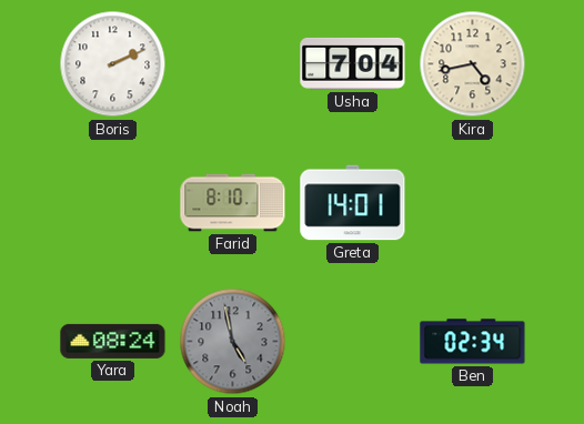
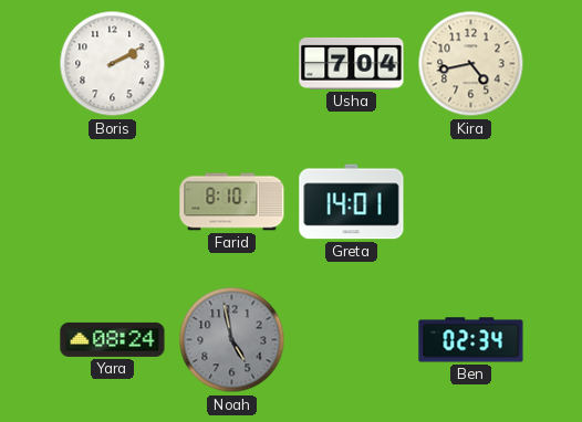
Boris: 2:11 -> 2:10 (113, 64)
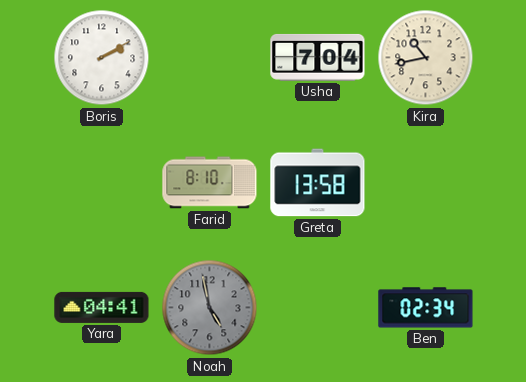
Kira: 4:43 -> 10:43 (426, 58)
Greta: 14:01 -> 13:58 (318, 183)
Yara: 08:24 -> 04:41 (102, 307)
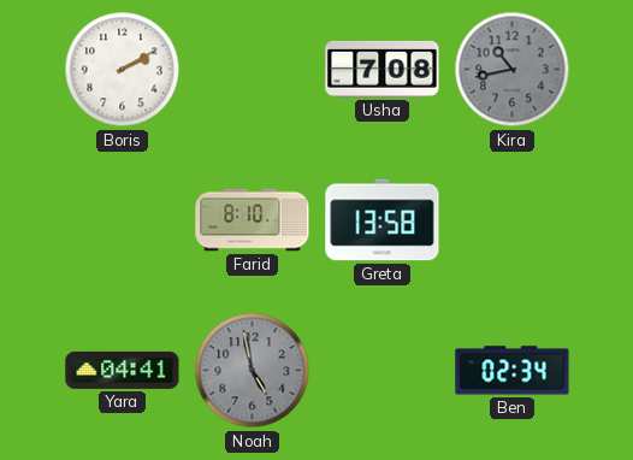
Usha: 7:04 -> 7:08 (383, 69)
Kira dial: cream -> grey (513, 70)
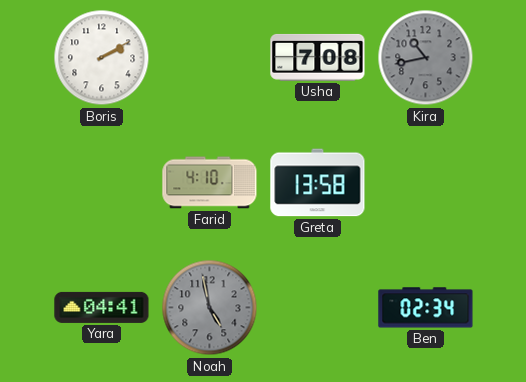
Farid: 8:10 -> 4:10 (210, 183)
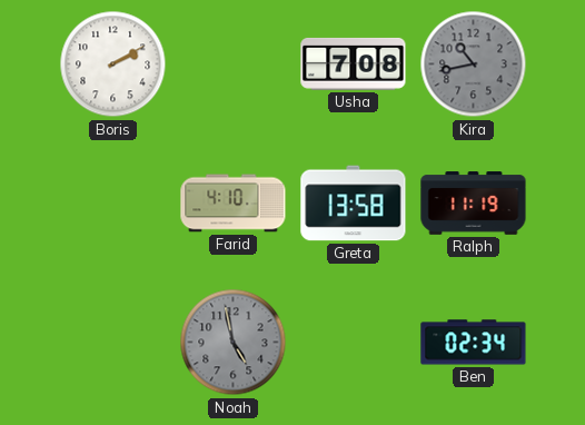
Ralph: none -> 11:19 (474, 204)
Yara: 04:41 -> none (102, 307)
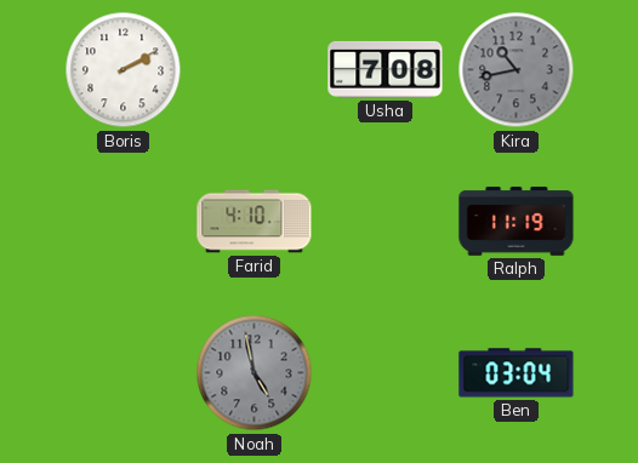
Greta: 13:58 -> none (354, 204)
Ben: 02:34 -> 03:04 (517, 373)
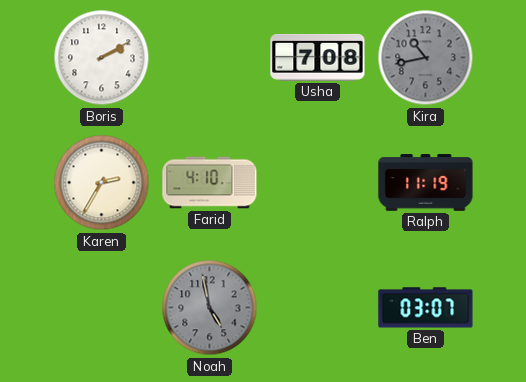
Karen: none -> 2:35 (102, 183)
Ben: 03:04 -> 03:07 (426, 308)
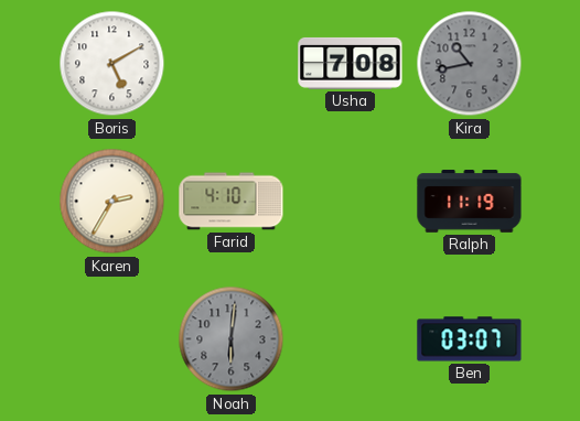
Boris: 2:10 -> 5:10 (112, 64)
Noah: 4:58 -> 6:01 (232, 339)
